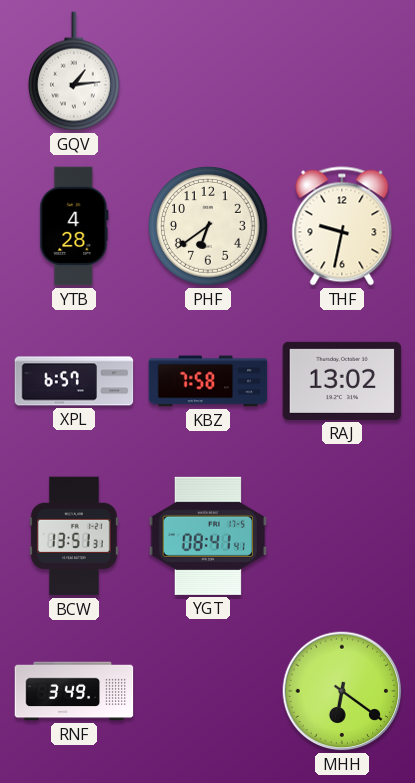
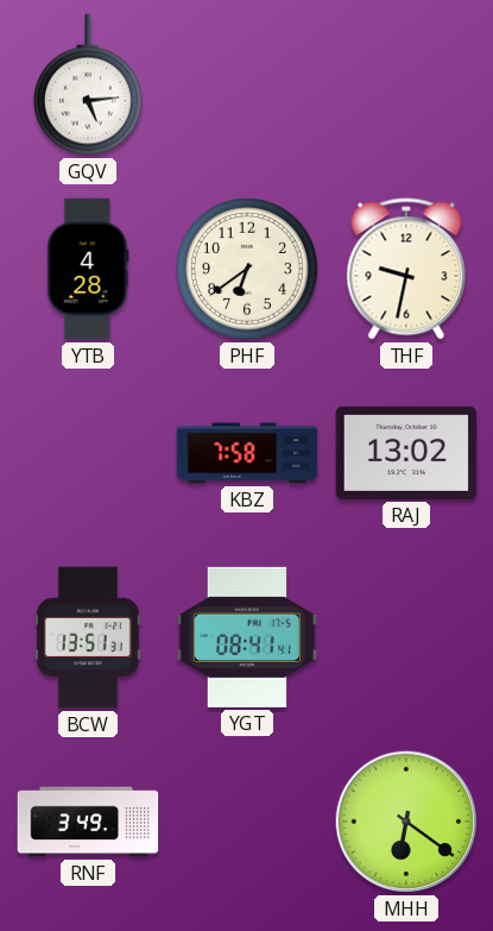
GQV: 1:14 -> 5:14 (88, 84)
XPL: 6:57 -> none (74, 381)
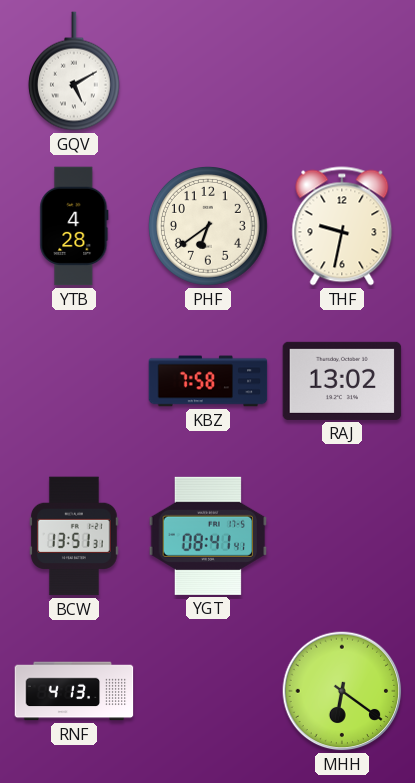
GQV: 5:14 -> 5:10 (74, 71)
RNF: 3:49 -> 4:13 (74, 691)
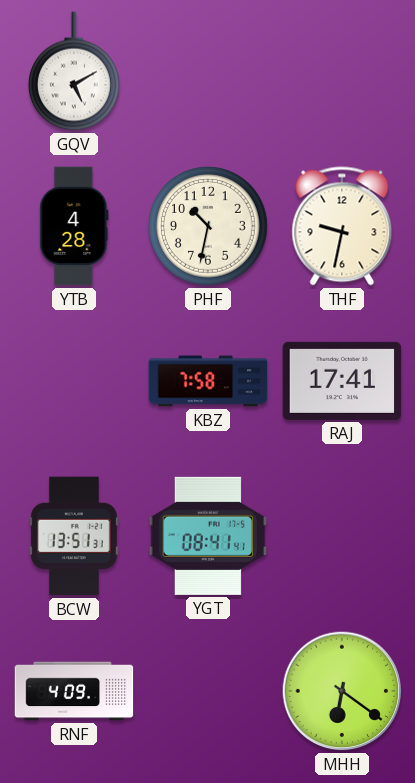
PHF: 6:39 -> 10:32 (209, 227)
RAJ: 13:02 -> 17:41 (342, 381)
RNF: 4:13 -> 4:09 (74, 691)
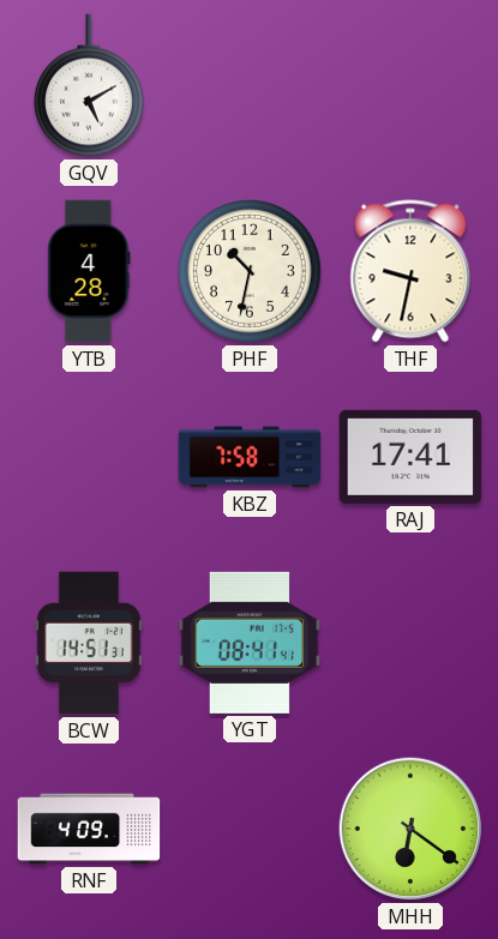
BCW: 13:51 -> 14:51 (89, 643)
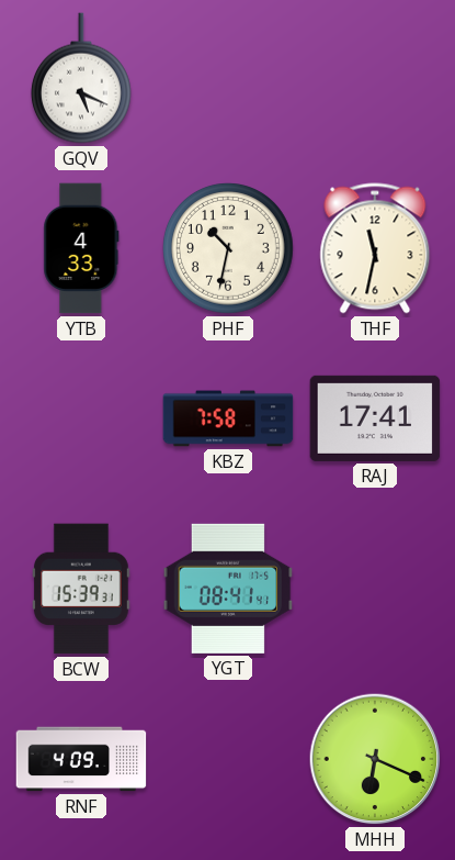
GQV: 5:10 -> 5:19 (81, 78)
YTB: 4:28 -> 4:33 (81, 248)
THF: 9:32 -> 11:32 (375, 248)
BCW: 14:51 -> 15:39 (81, 589)
MHH: 6:21 -> 6:19 (375, 759)
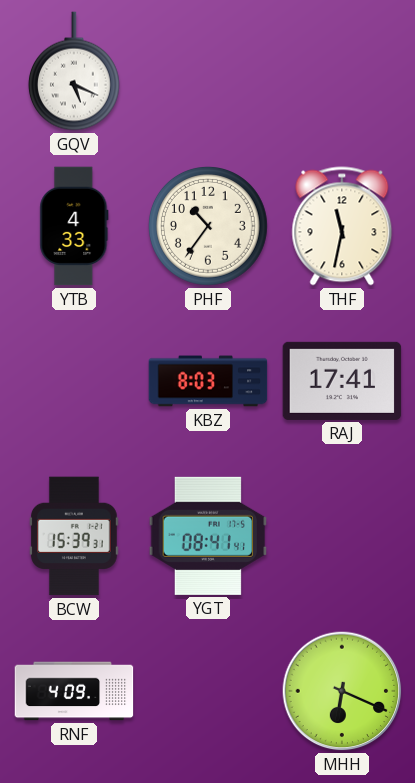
PHF: 10:32 -> 10:36 (209, 227)
KBZ: 7:58 -> 8:03 (208, 381)
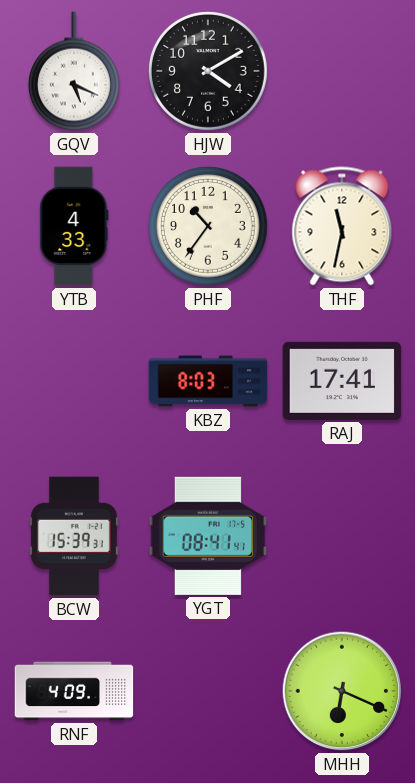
HJW: none -> 4:10 (209, 72)
